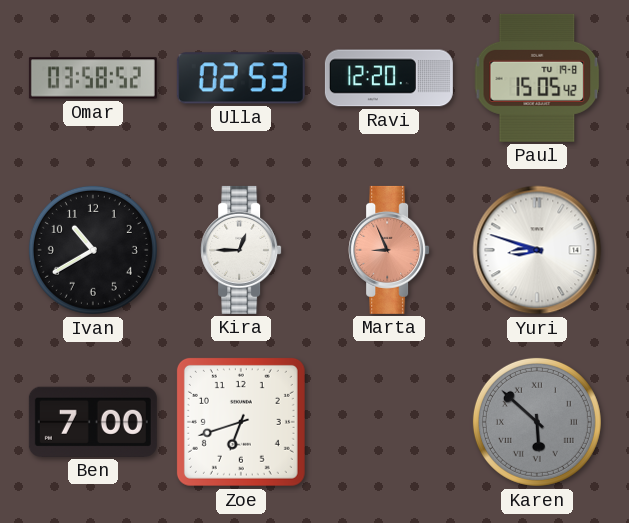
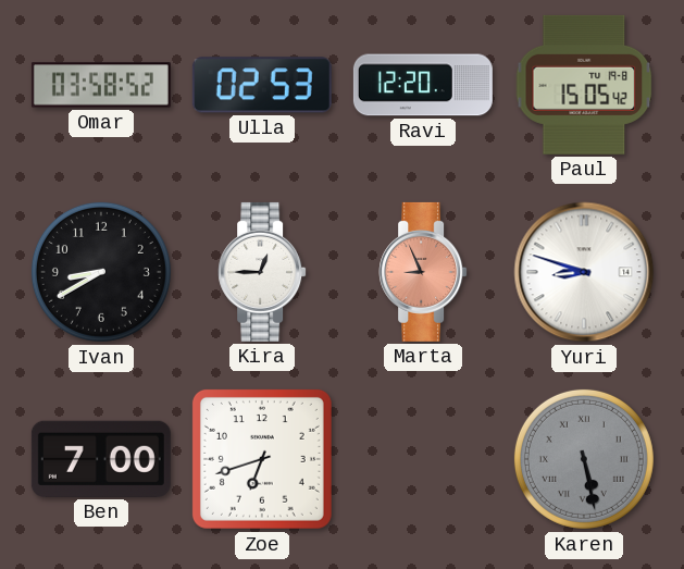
Ivan: 10:40 -> 8:40 (101, 272)
Karen: 5:52 -> 5:28 (584, 459)
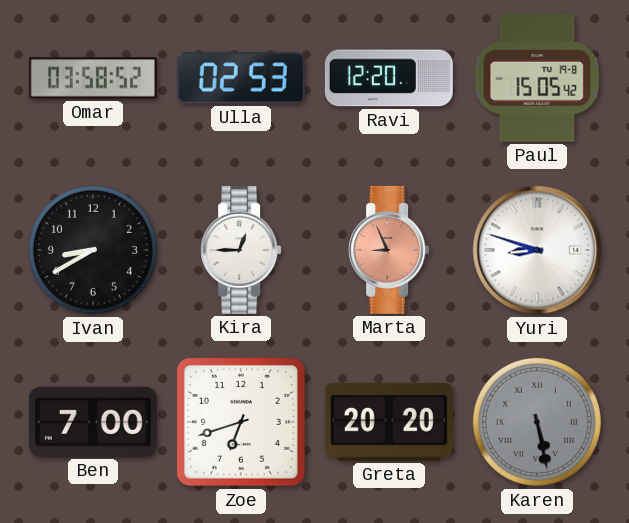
Greta: none -> 20:20 (389, 422)
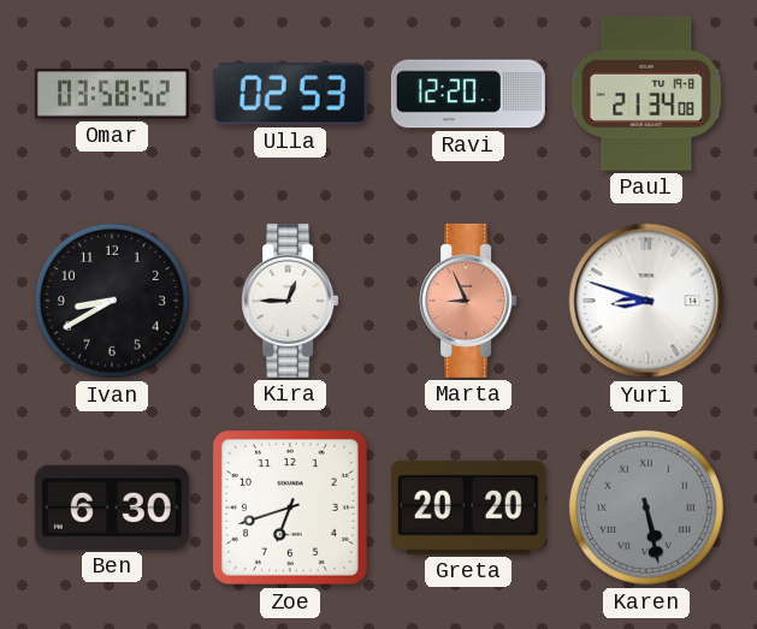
Paul: 15:05 -> 21:34 (646, 94)
Ben: 7:00 -> 6:30 (112, 508)
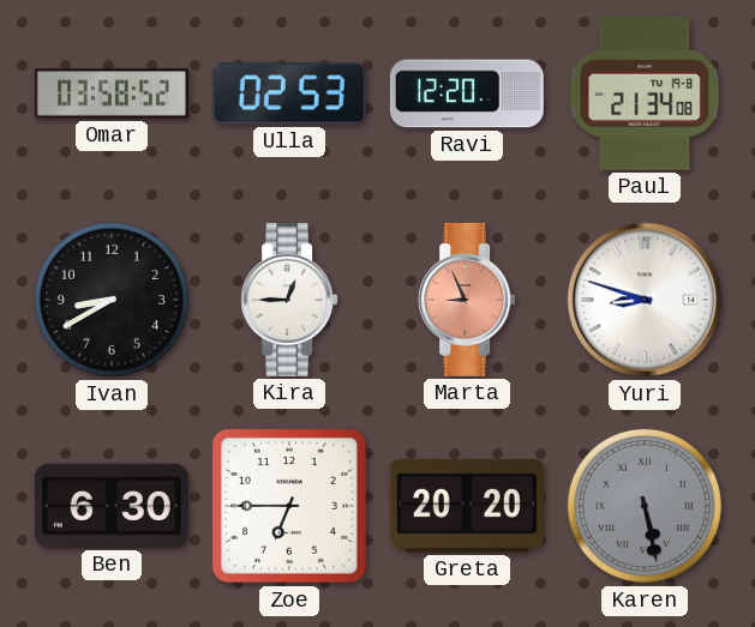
Zoe: 6:42 -> 6:45 (289, 506)
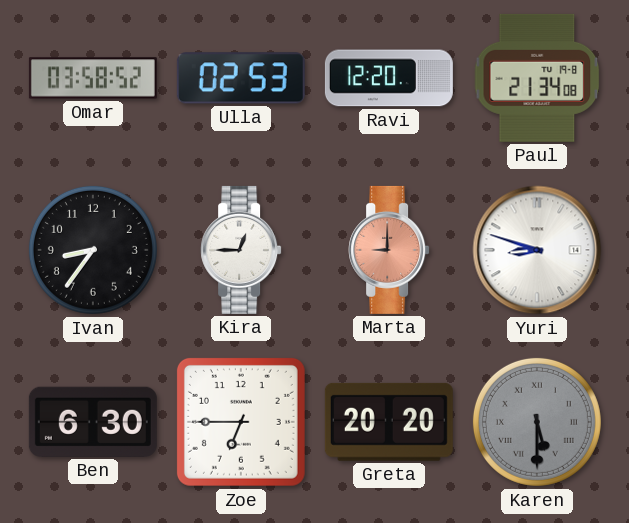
Ivan: 8:40 -> 8:36 (93, 250)
Marta: 8:56 -> 9:00 (389, 250)
Karen: 5:28 -> 5:30 (537, 422)
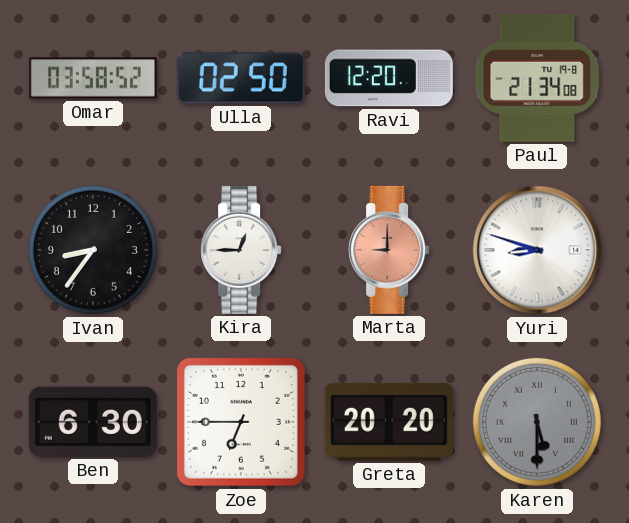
Ulla: 02:53 -> 02:50 (241, 78)
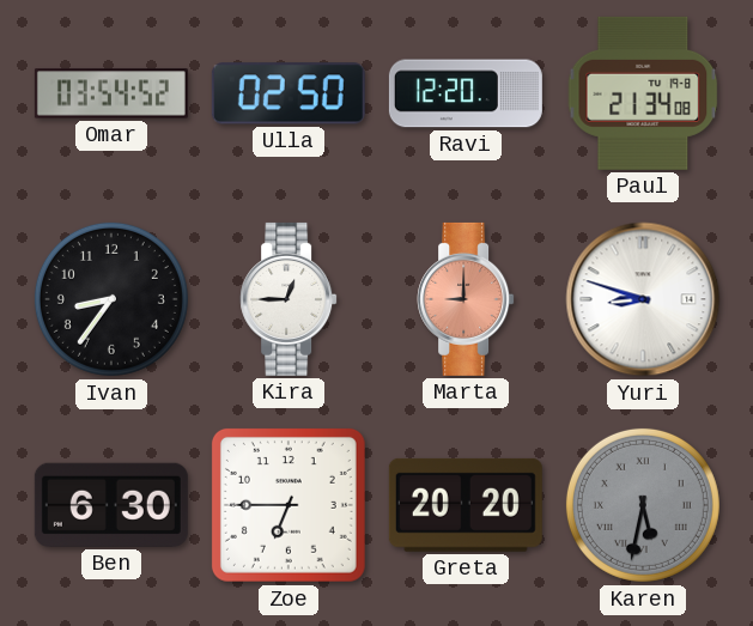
Omar: 03:58 -> 03:54 (111, 93)
Karen: 5:30 -> 5:32 (643, 505)
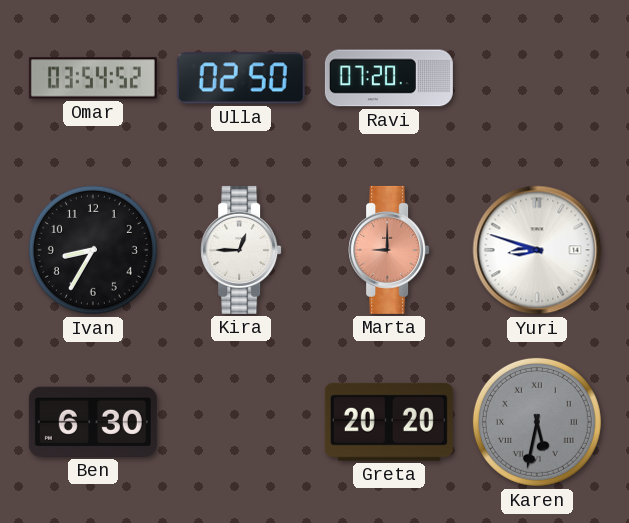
Ravi: 12:20 -> 07:20 (389, 78)
Paul: 21:34 -> none (643, 93)
Ivan: 8:36 -> 8:35 (93, 250)
Zoe: 6:45 -> none (289, 505)
